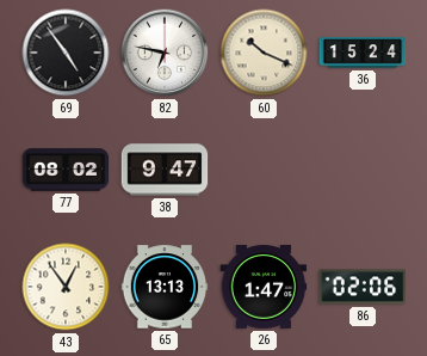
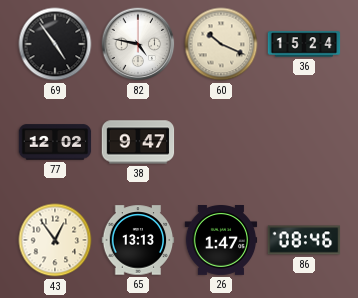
82: 6:47 -> 4:47 (138, 44)
77: 08:02 -> 12:02 (55, 142)
86: 02:06 -> 08:46 (304, 240)
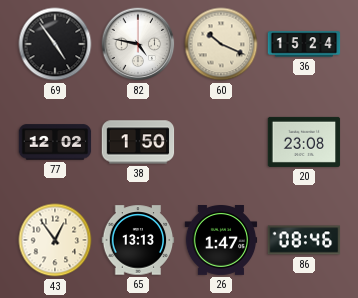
38: 9:47 -> 1:50 (138, 142)
20: none -> 23:08 (304, 142)
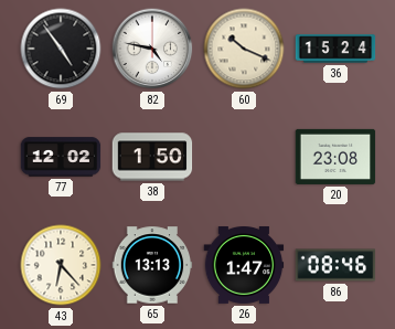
43: 12:54 -> 6:23 (61, 265)
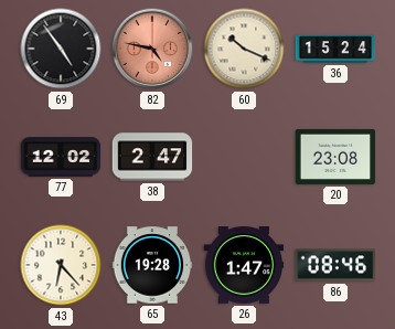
82 dial: white -> salmon (152, 49)
38: 1:50 -> 2:47 (152, 157)
65: 13:13 -> 19:28 (152, 265)
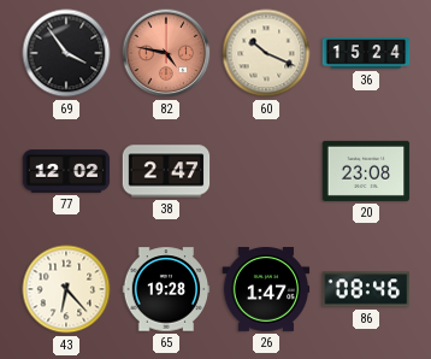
69: 4:54 -> 3:54 (66, 53)
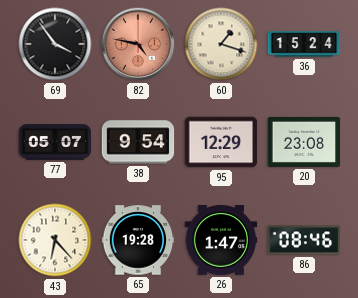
60: 10:19 -> 1:18 (221, 44)
77: 12:02 -> 05:07 (55, 142)
38: 2:47 -> 9:54 (138, 142)
95: none -> 12:29 (221, 142)
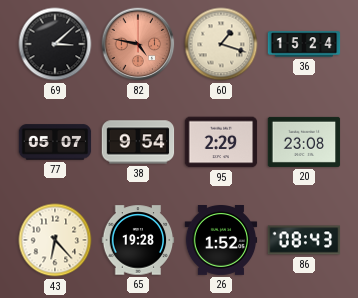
69: 3:54 -> 3:08 (55, 44)
95: 12:29 -> 2:29 (221, 142)
26: 1:47 -> 1:52 (221, 241)
86: 08:46 -> 08:43 (304, 240)
